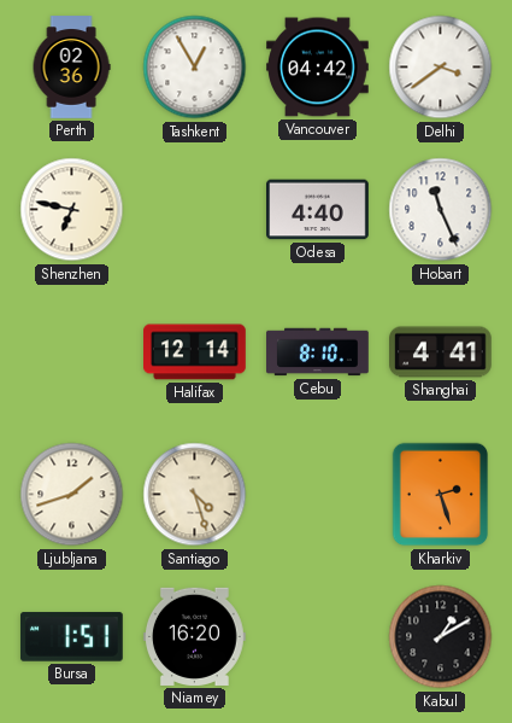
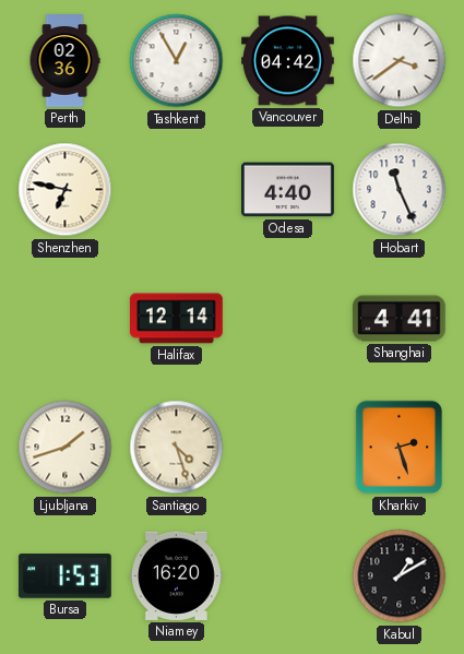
Cebu: 8:10 -> none (318, 352)
Bursa: 1:51 -> 1:53 (64, 576)
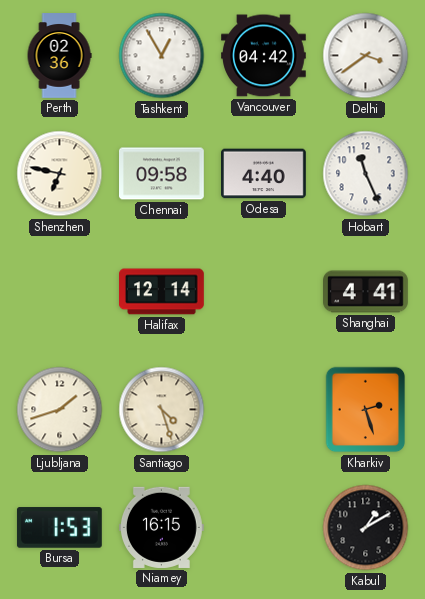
Chennai: none -> 09:58 (162, 174)
Niamey: 16:20 -> 16:15 (162, 527)
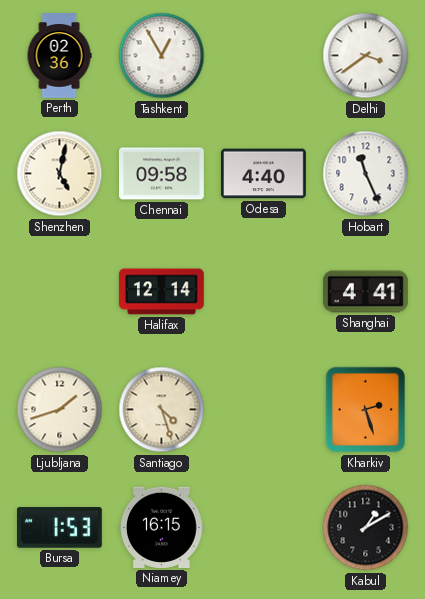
Vancouver: 04:42 -> none (264, 56)
Shenzhen: 6:47 -> 5:02 (60, 174)
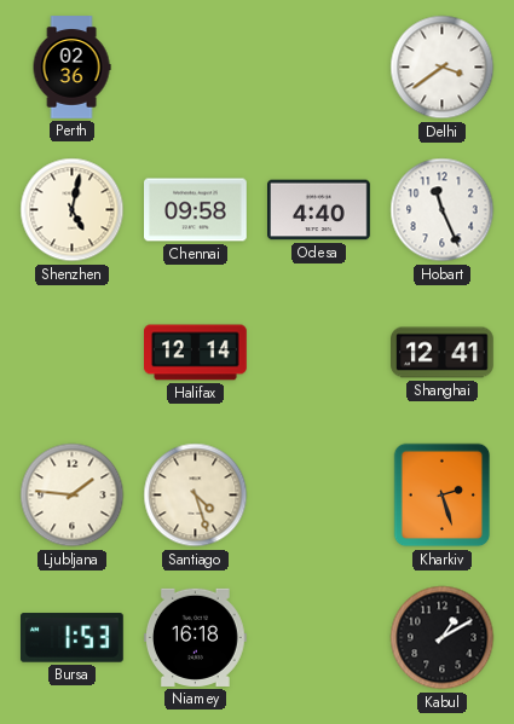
Tashkent: 12:55 -> none (162, 56)
Shanghai: 4:41 -> 12:41 (443, 353)
Ljubljana: 1:42 -> 1:46 (73, 496)
Niamey: 16:15 -> 16:18 (196, 637)
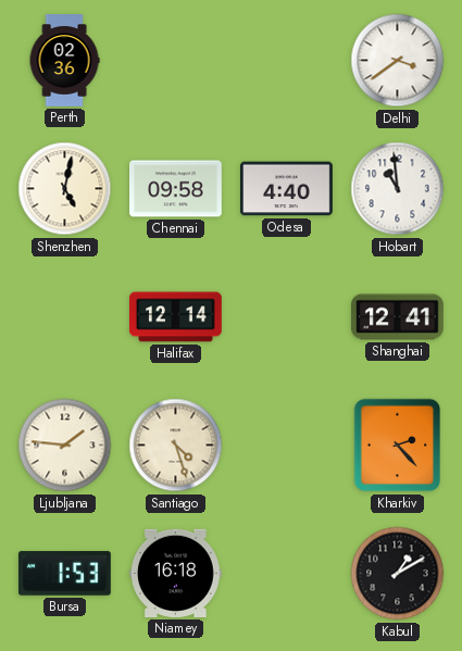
Hobart: 11:26 -> 10:59 (398, 189)
Kharkiv: 2:27 -> 2:23 (398, 446)
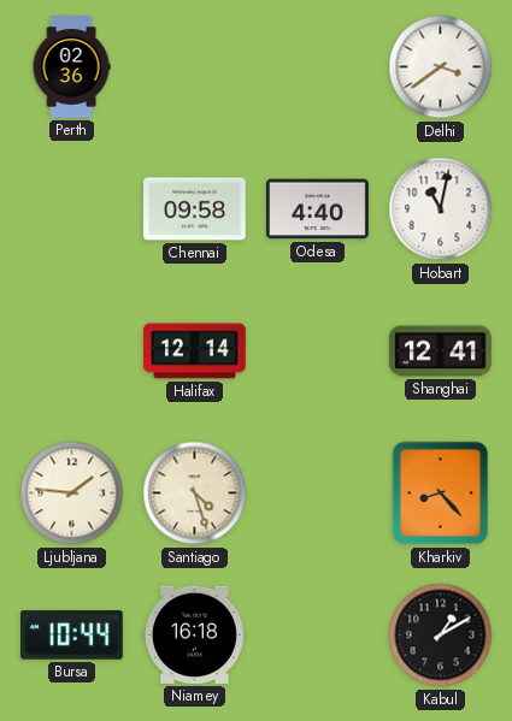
Shenzhen: 5:02 -> none (65, 189)
Hobart: 10:59 -> 11:02 (441, 209)
Kharkiv: 2:23 -> 8:23 (441, 494)
Bursa: 1:53 -> 10:44 (71, 636)
